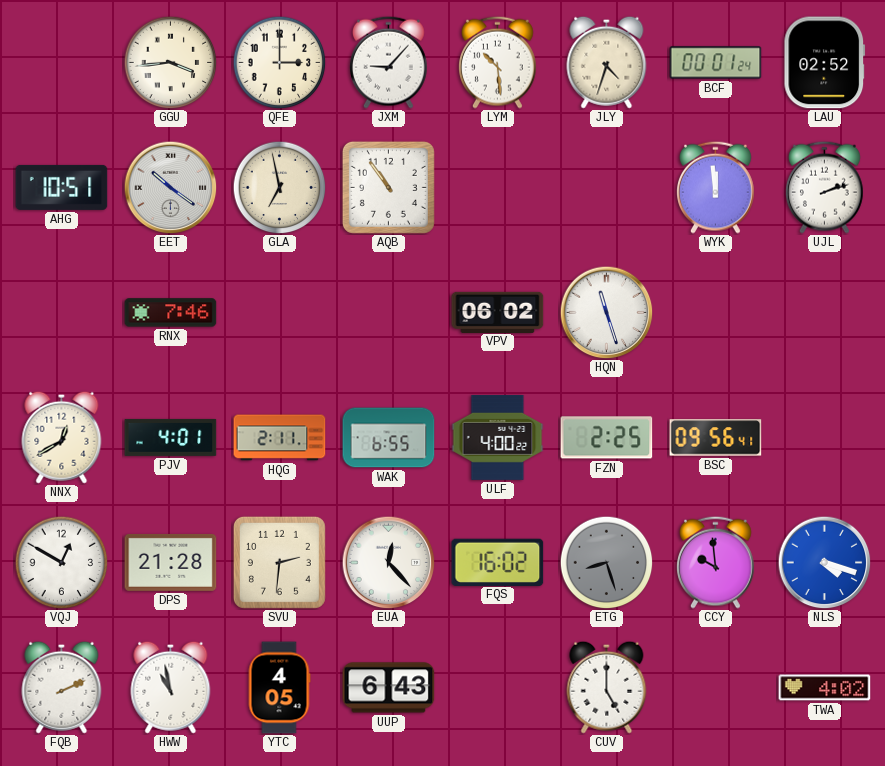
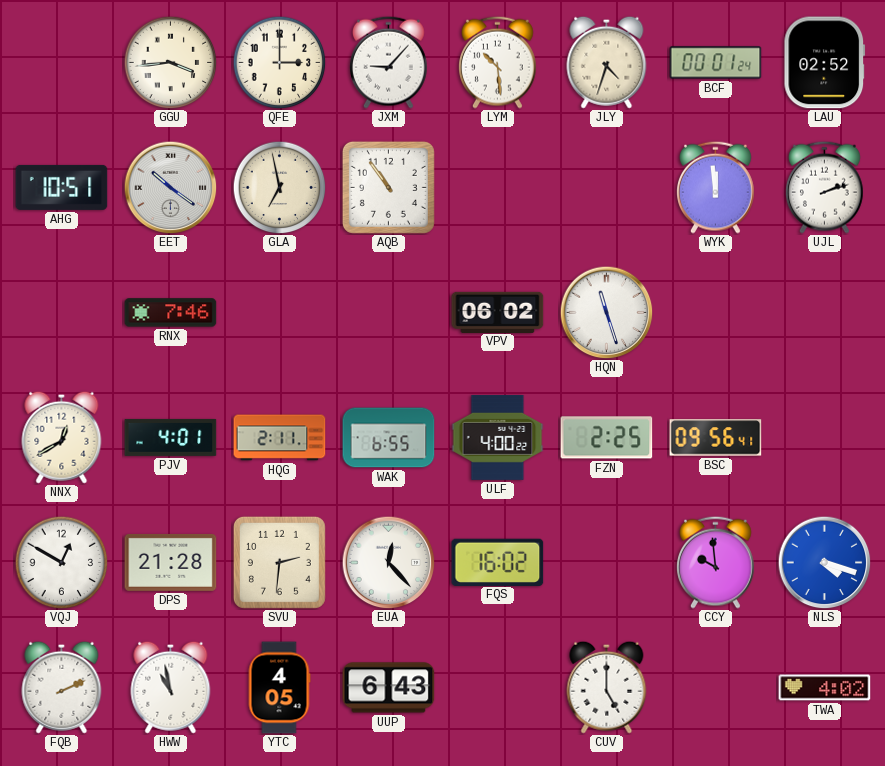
ETG: 8:27 -> none (606, 562)
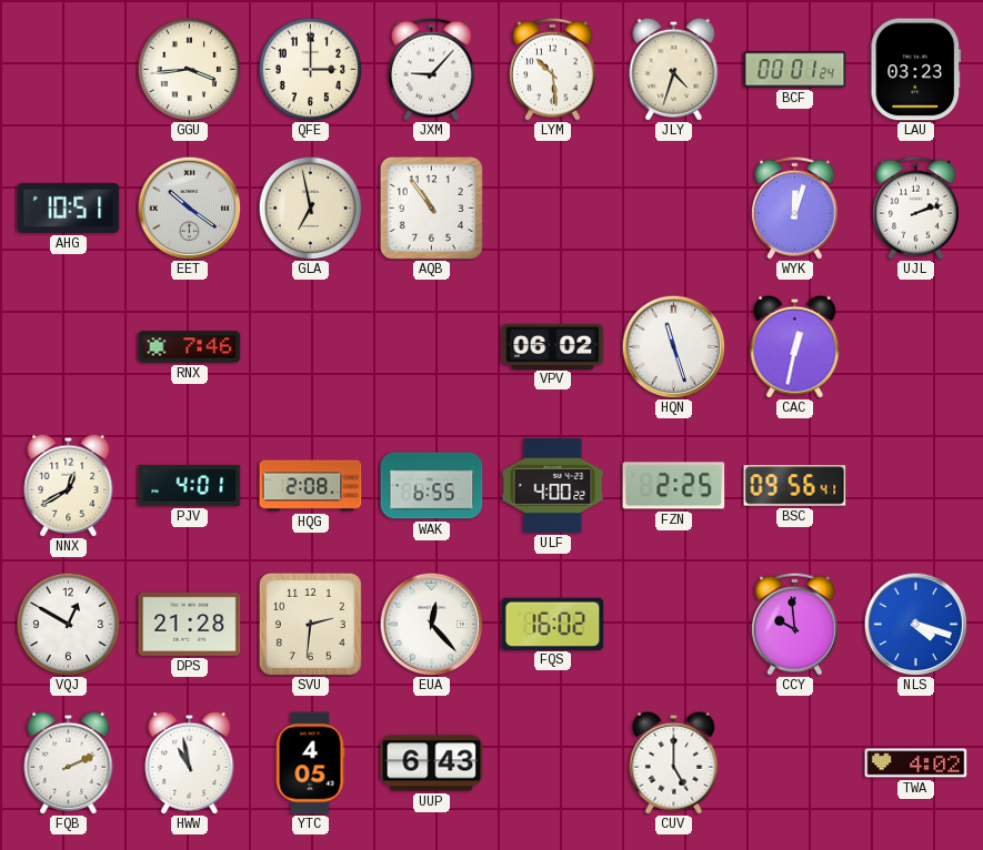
LAU: 02:52 -> 03:23 (916, 70)
WYK: 11:59 -> 12:03 (795, 208)
CAC: none -> 12:32 (795, 346)
HQG: 2:11 -> 2:08 (311, 486)
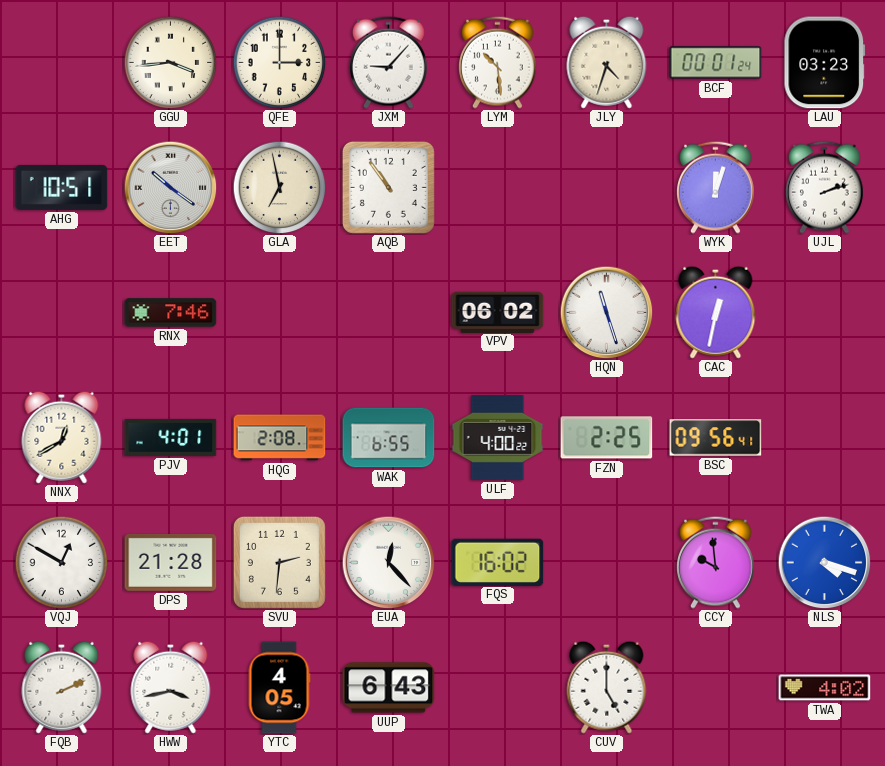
HWW: 10:58 -> 3:43 (171, 687)
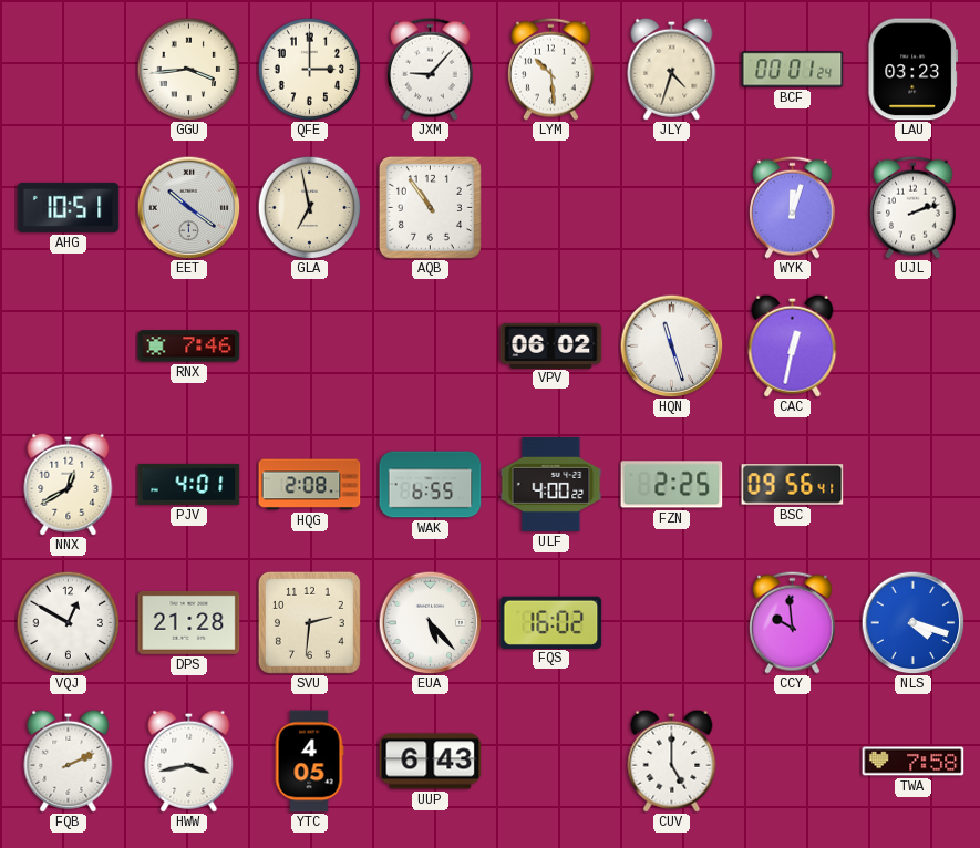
EUA: 12:23 -> 5:23 (430, 622)
TWA: 4:02 -> 7:58 (914, 762)
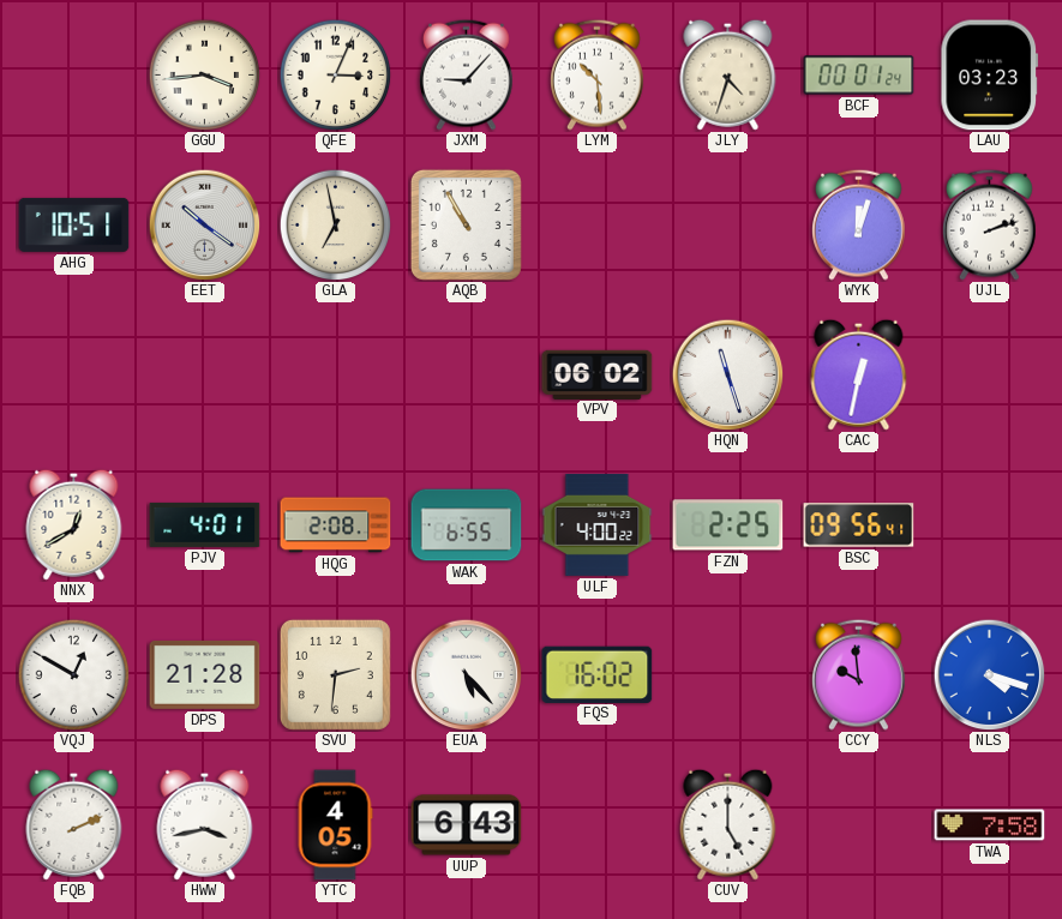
QFE: 3:00 -> 3:04 (335, 74)
AQB: 10:54 -> 10:55 (466, 224)
RNX: 7:46 -> none (189, 347)
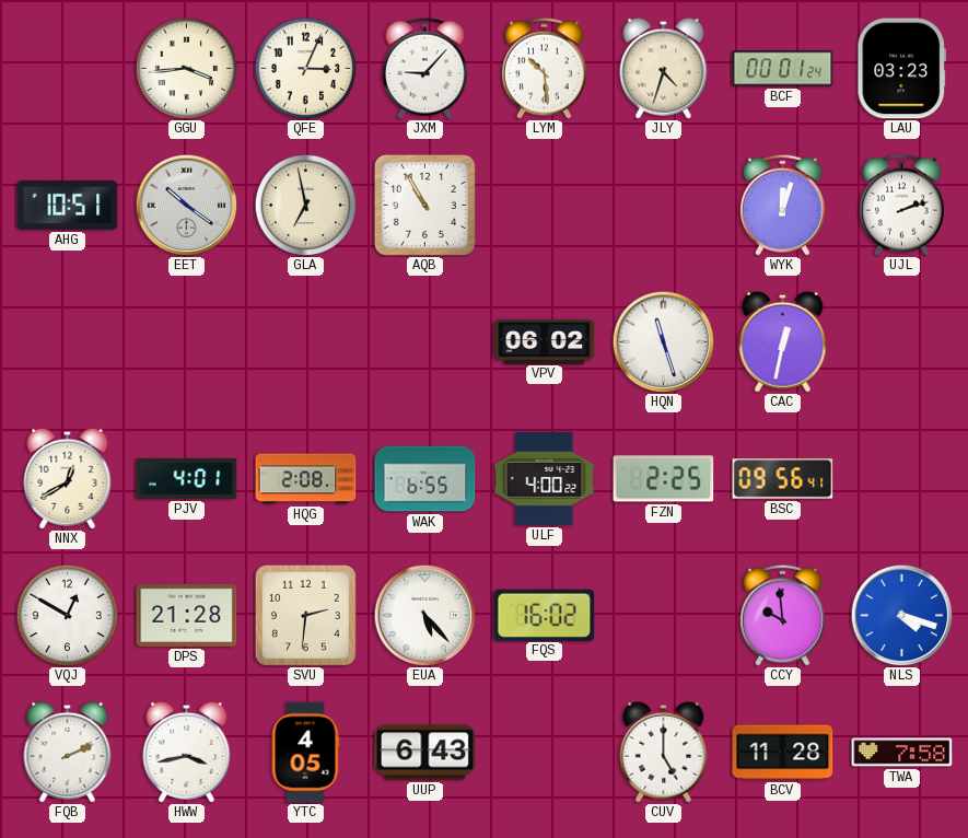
BCV: none -> 11:28 (783, 753)
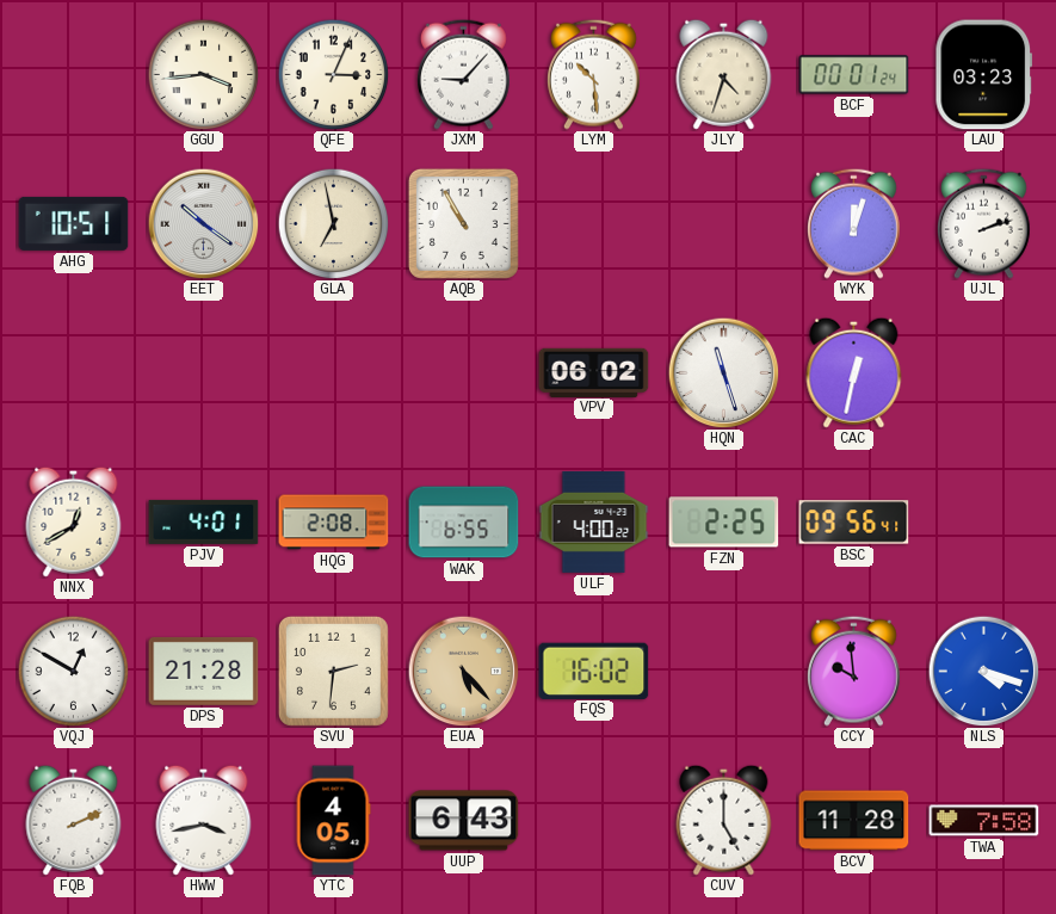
EUA dial: white -> champagne (463, 671)
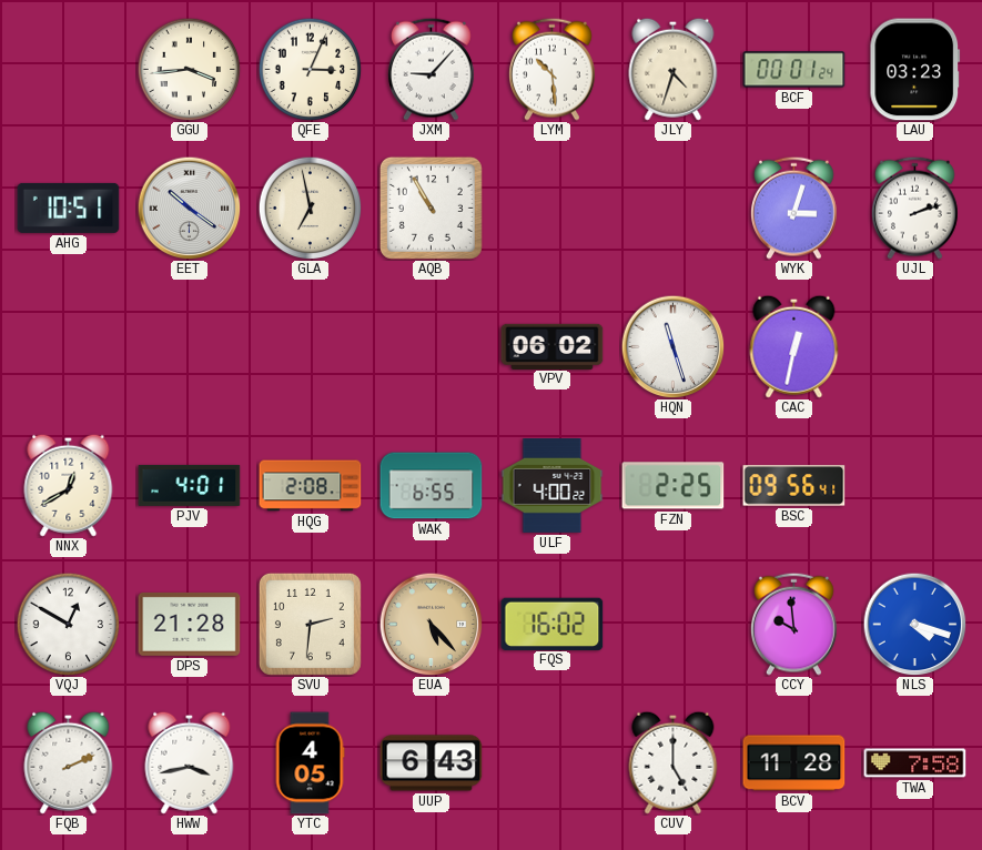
WYK: 12:03 -> 3:03 (794, 208)
